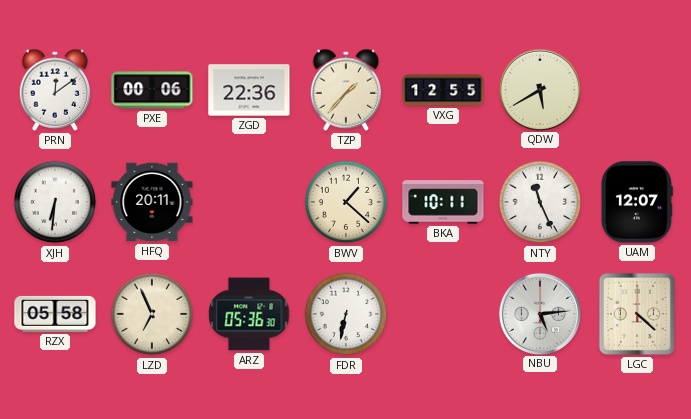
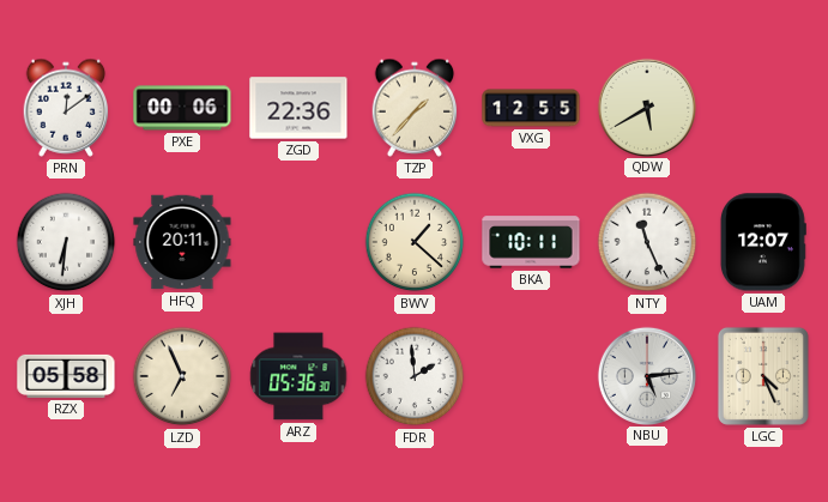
FDR: 6:32 -> 1:59 (415, 376)
LGC: 4:22 -> 4:26 (763, 376)
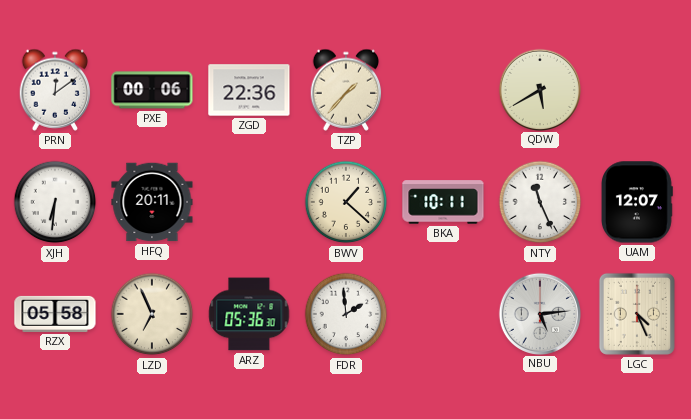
VXG: 12:55 -> none (531, 108)
